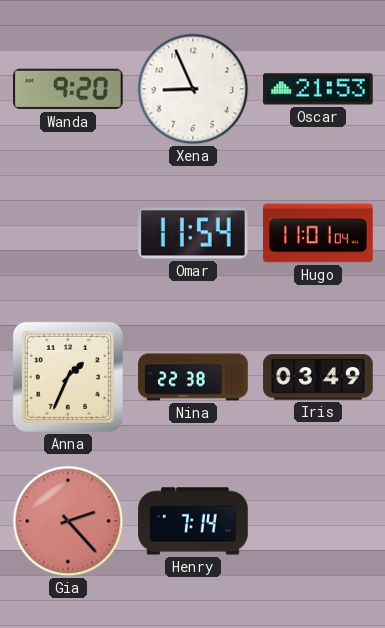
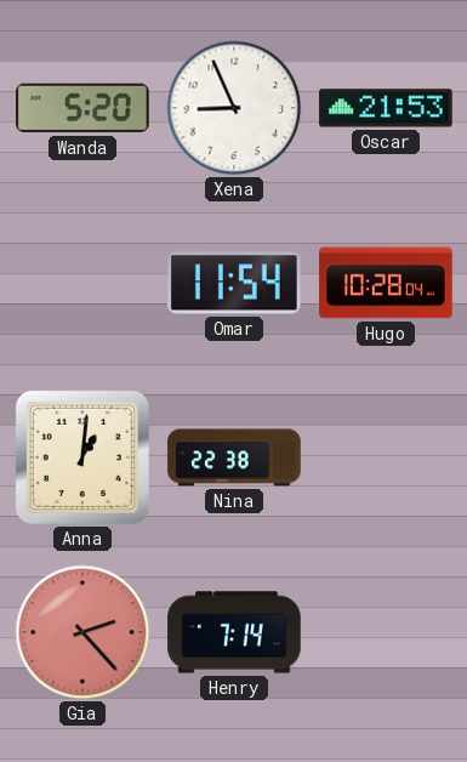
Wanda: 9:20 -> 5:20 (84, 108)
Hugo: 11:01 -> 10:28 (386, 283)
Anna: 1:34 -> 1:01 (82, 457)
Iris: 03:49 -> none (318, 377)
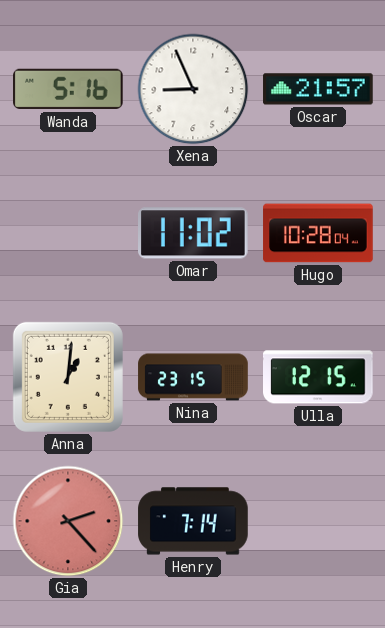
Wanda: 5:20 -> 5:16 (69, 89)
Oscar: 21:53 -> 21:57 (318, 89)
Omar: 11:54 -> 11:02 (194, 233)
Nina: 22:38 -> 23:15 (193, 377)
Ulla: none -> 12:15 (319, 377)
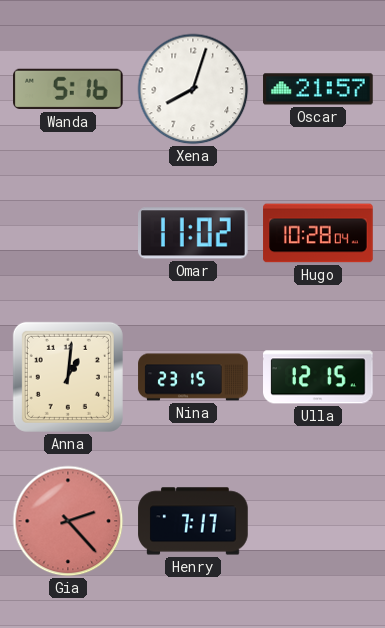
Xena: 8:56 -> 8:03 (193, 89)
Henry: 7:14 -> 7:17 (193, 521)
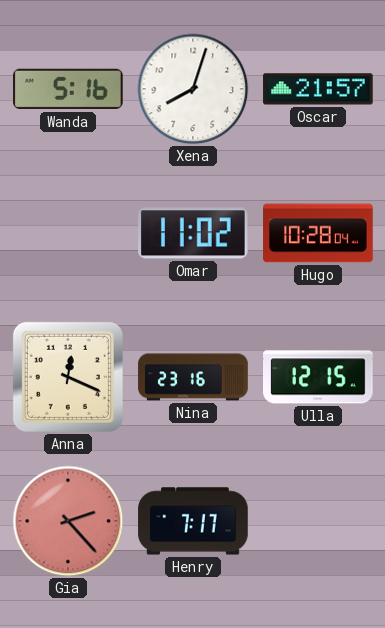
Anna: 1:01 -> 12:19 (68, 377)
Nina: 23:15 -> 23:16 (193, 377)
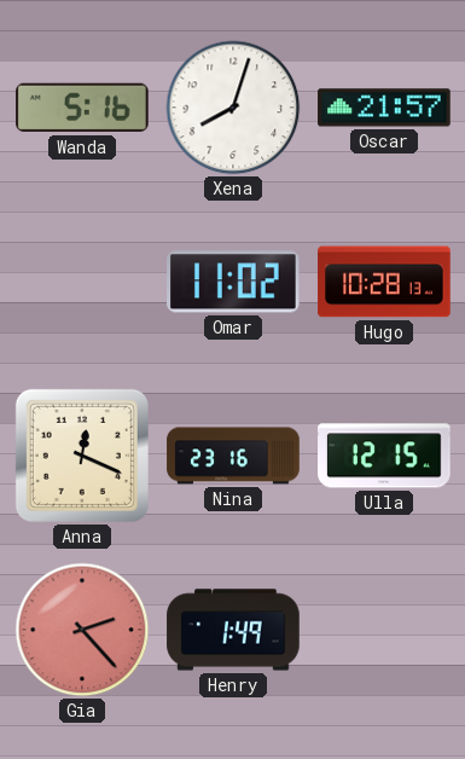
Hugo: 10:28:04 -> 10:28:13 (384, 282)
Henry: 7:17 -> 1:49 (233, 630)
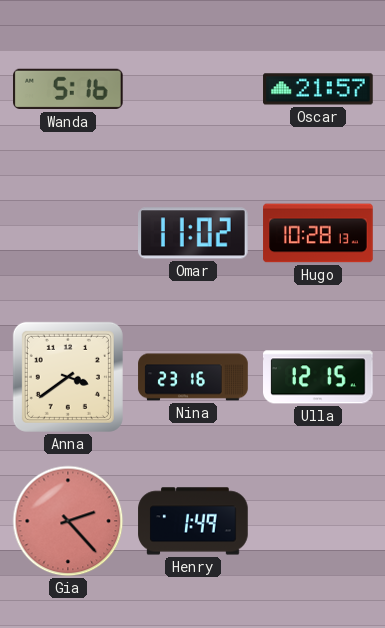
Xena: 8:03 -> none (233, 108)
Anna: 12:19 -> 3:39 (68, 377)
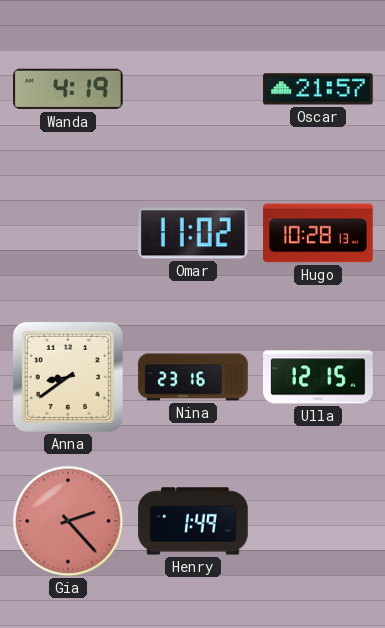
Wanda: 5:16 -> 4:19 (69, 89)
Anna: 3:39 -> 8:39 (68, 377)
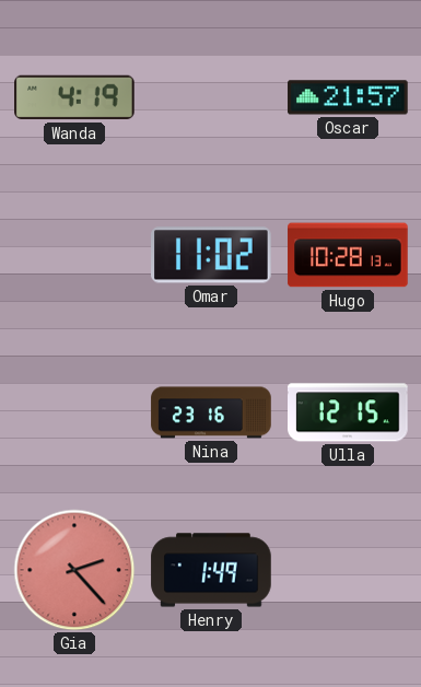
Anna: 8:39 -> none (68, 377)
